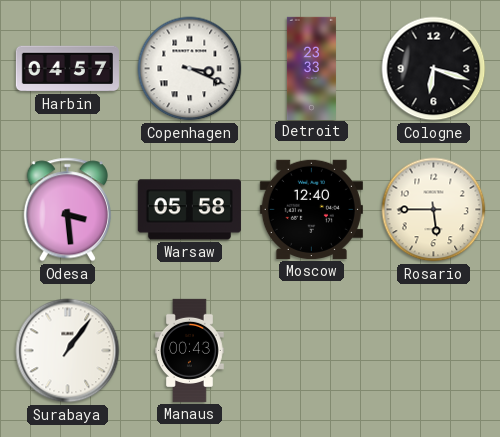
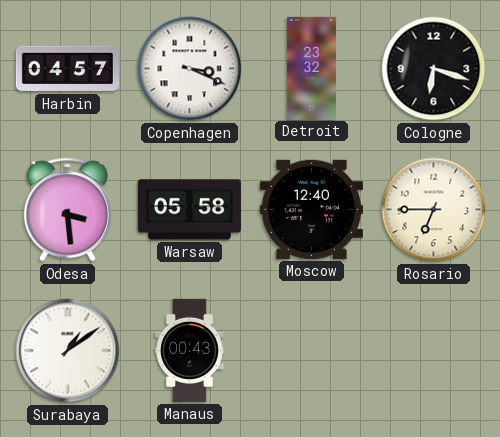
Detroit: 23:33 -> 23:32 (311, 68)
Rosario: 5:45 -> 6:45 (434, 210)
Surabaya: 1:06 -> 1:09 (68, 351)
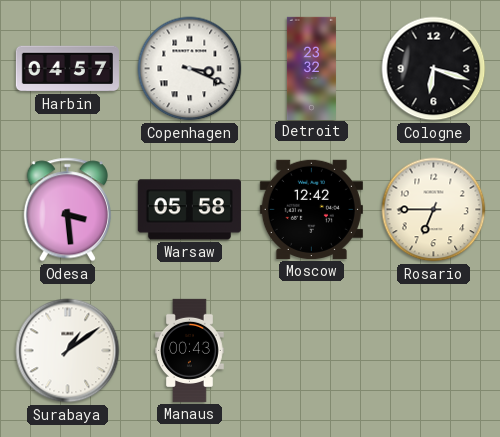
Moscow: 12:40 -> 12:42 (311, 209)
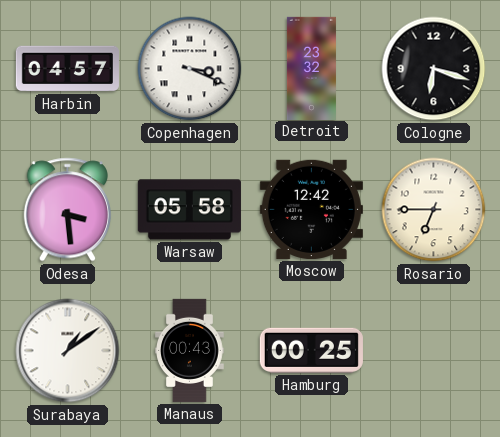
Hamburg: none -> 00:25 (311, 350)
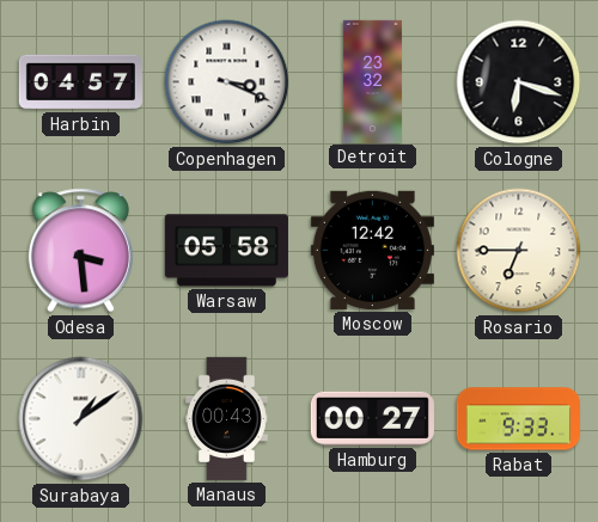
Hamburg: 00:25 -> 00:27 (372, 418)
Rabat: none -> 9:33 (518, 419)
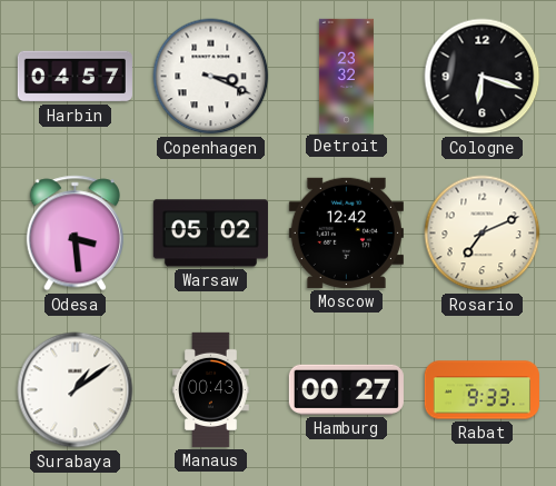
Warsaw: 05:58 -> 05:02 (210, 234)
Rosario: 6:45 -> 7:11 (483, 234)
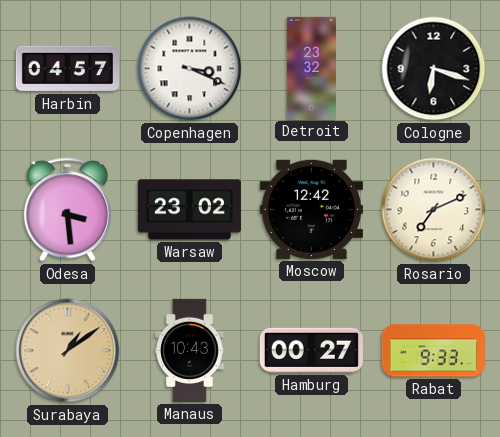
Warsaw: 05:02 -> 23:02 (189, 210)
Surabaya dial: white -> champagne (68, 351)
Manaus: 00:43 -> 10:43 (190, 350)
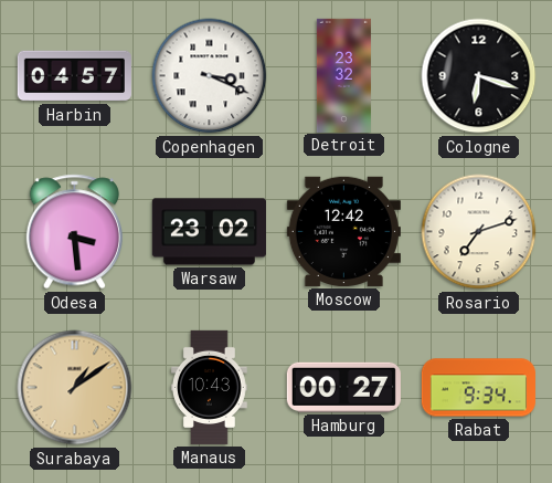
Rosario: 7:11 -> 7:12 (479, 232)
Rabat: 9:33 -> 9:34 (478, 388)
